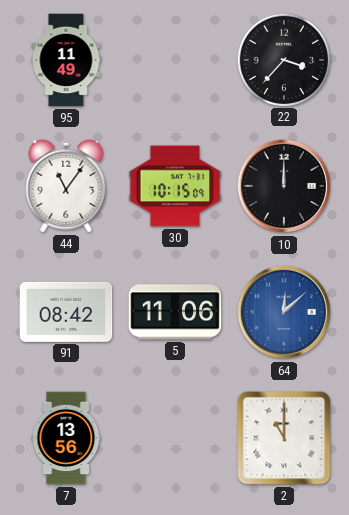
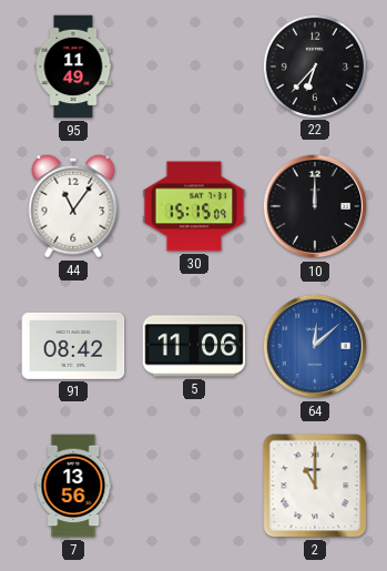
22: 3:37 -> 6:37 (314, 65)
30: 10:15 -> 15:15 (194, 206)
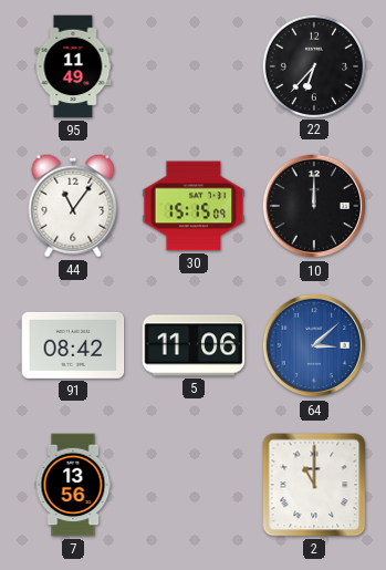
64: 12:08 -> 3:08 (314, 345)
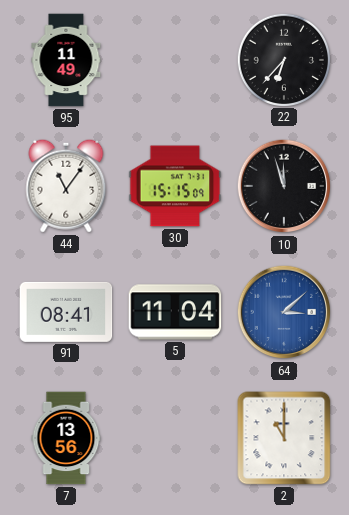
10: 12:00 -> 11:57 (284, 186)
91: 08:42 -> 08:41 (66, 312)
5: 11:06 -> 11:04 (175, 312)
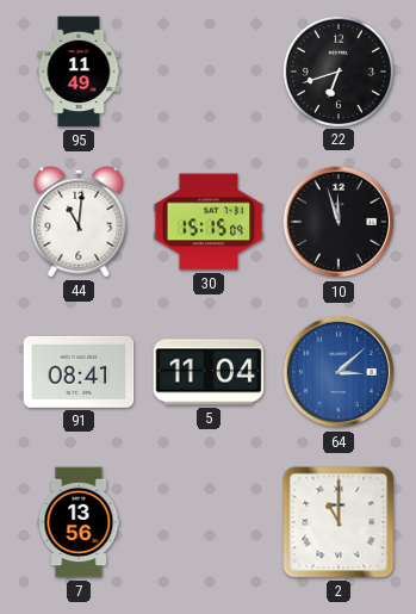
22: 6:37 -> 6:42 (337, 70)
44: 11:06 -> 11:01 (79, 222)
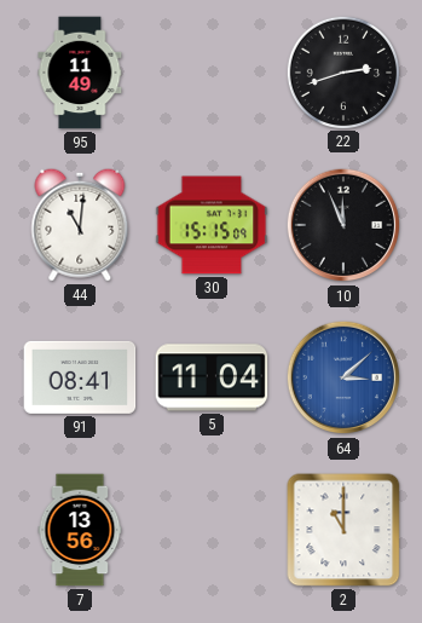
22: 6:42 -> 2:42 (342, 71)
10: 11:57 -> 11:56 (343, 225)
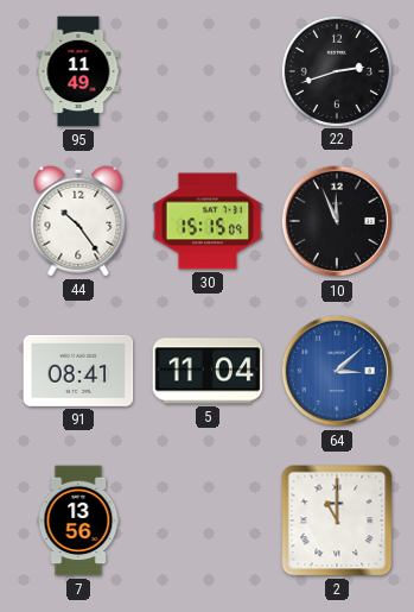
44: 11:01 -> 10:24 (78, 221)
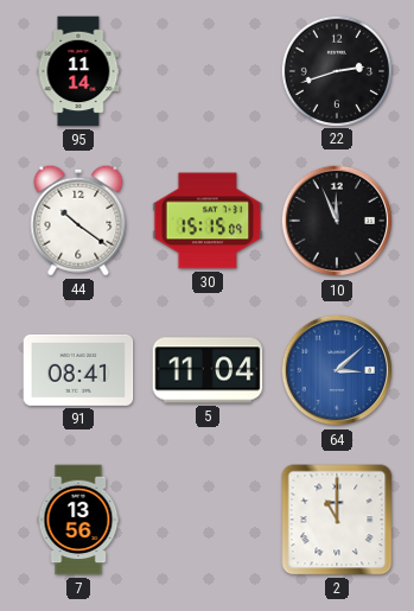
95: 11:49 -> 11:14 (78, 71)
44: 10:24 -> 10:21 (78, 221)
